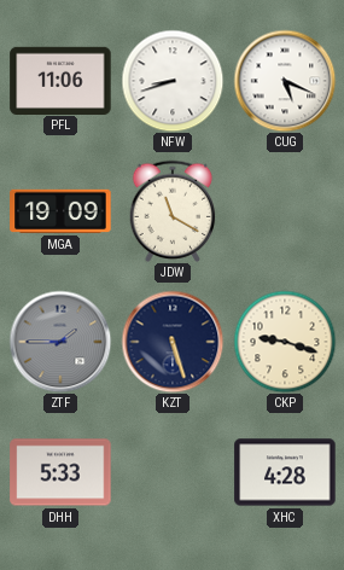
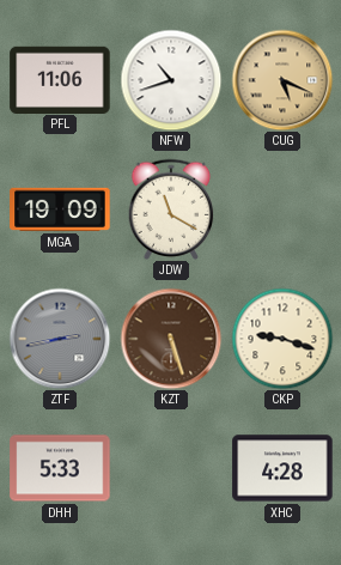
NFW: 8:42 -> 10:42 (171, 80)
CUG dial: white -> champagne (282, 80)
ZTF: 1:45 -> 2:43 (60, 339)
KZT dial: navy -> brown (171, 339)
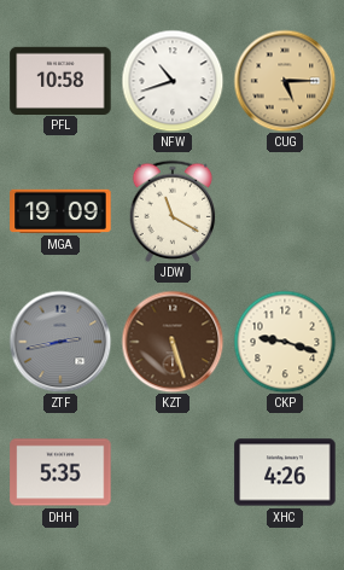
PFL: 11:06 -> 10:58 (60, 80)
CUG: 5:19 -> 5:15 (285, 81)
DHH: 5:33 -> 5:35 (60, 472)
XHC: 4:28 -> 4:26 (285, 472)
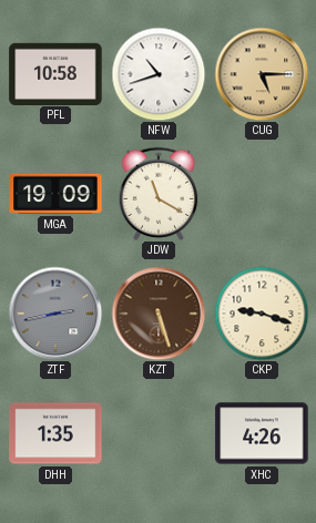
DHH: 5:35 -> 1:35 (55, 433)
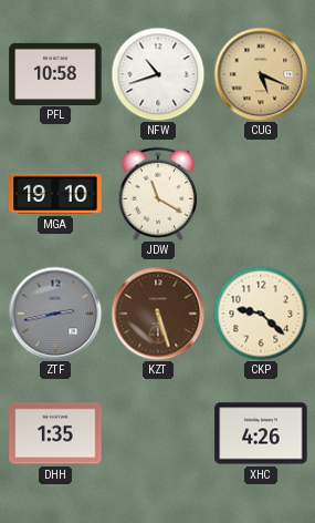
CUG: 5:15 -> 5:19 (261, 74)
MGA: 19:09 -> 19:10 (55, 194)
CKP: 9:18 -> 9:22 (261, 314)
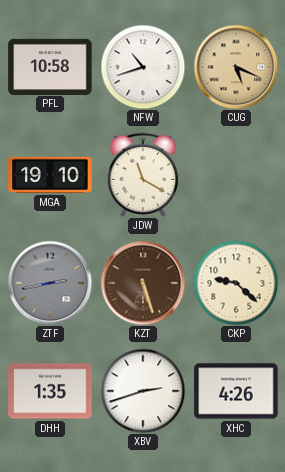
XBV: none -> 2:42 (143, 391)
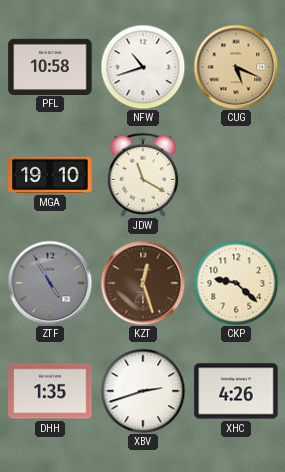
ZTF: 2:43 -> 4:55 (50, 283)
KZT: 5:27 -> 12:27 (143, 283)
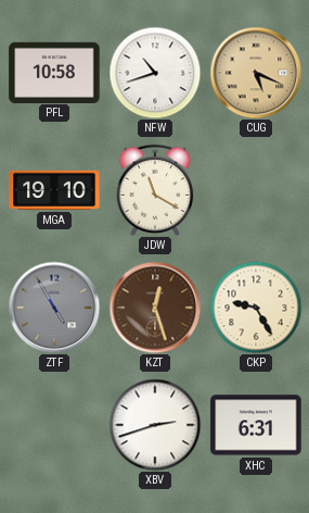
CKP: 9:22 -> 9:25 (256, 308)
DHH: 1:35 -> none (50, 391)
XHC: 4:26 -> 6:31 (256, 425)
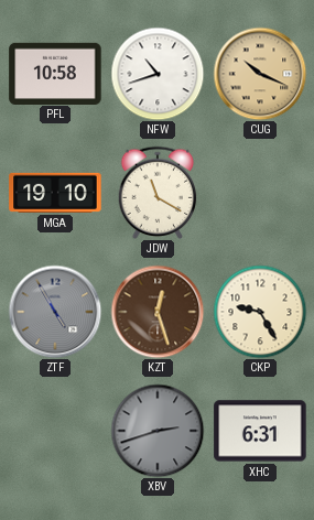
CUG: 5:19 -> 10:19 (260, 74)
XBV dial: white -> grey (158, 431)
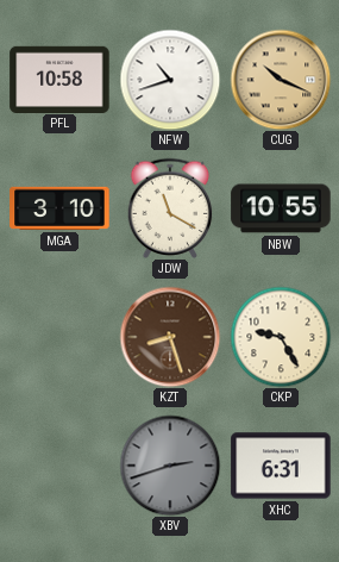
MGA: 19:10 -> 3:10 (59, 208)
NBW: none -> 10:55 (281, 208)
ZTF: 4:55 -> none (55, 312)
KZT: 12:27 -> 8:27 (170, 337)
